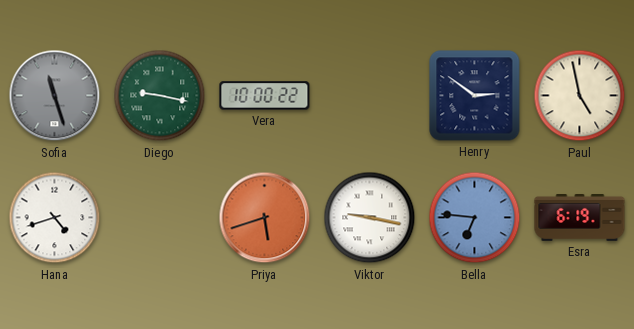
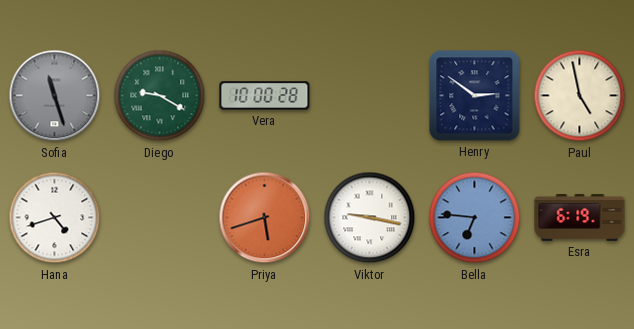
Diego: 9:17 -> 9:20 (160, 96)
Vera: 10:00:22 -> 10:00:28 (265, 96)
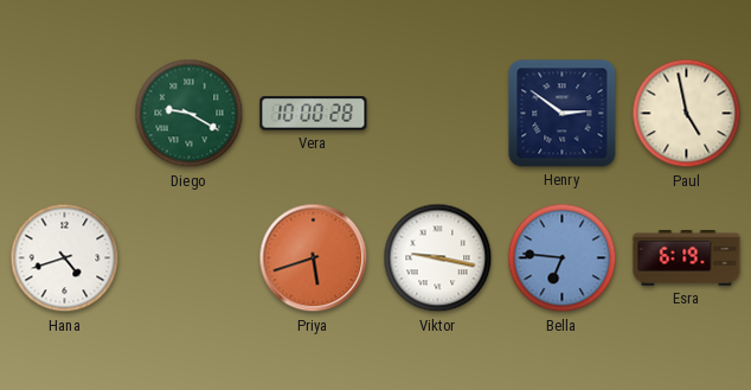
Sofia: 11:27 -> none (55, 96)
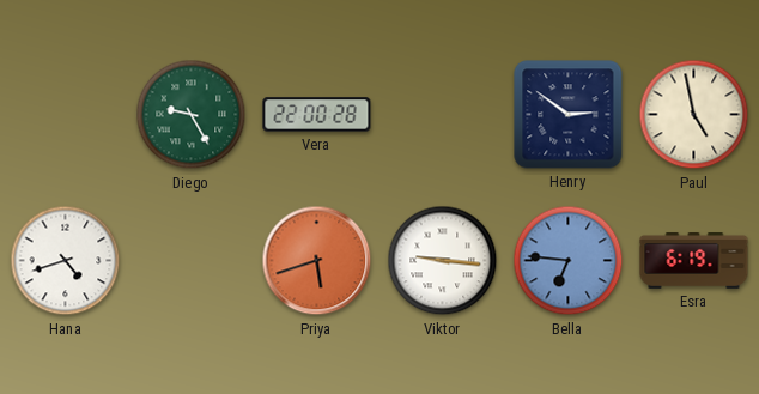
Diego: 9:20 -> 9:25 (192, 115)
Vera: 10:00 -> 22:00 (317, 115)
Viktor: 9:17 -> 9:16 (443, 261)
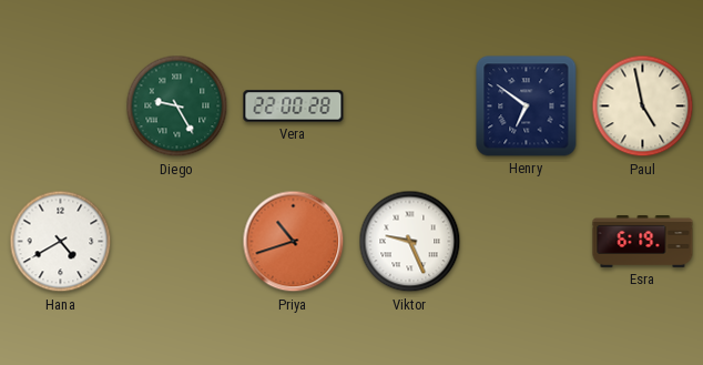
Henry: 2:51 -> 6:51 (527, 107)
Hana: 4:42 -> 4:40 (61, 242)
Priya: 5:42 -> 10:42 (294, 242)
Viktor: 9:16 -> 9:26 (410, 242)
Bella: 6:46 -> none (569, 261)
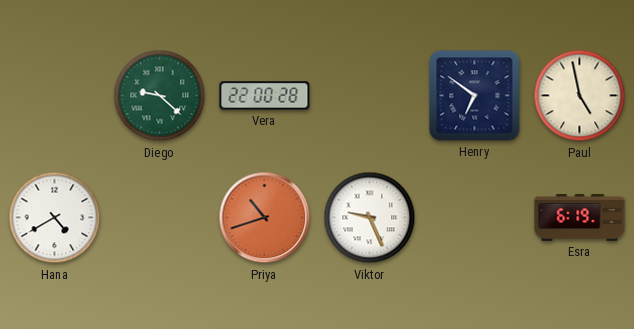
Diego: 9:25 -> 9:22 (160, 96)
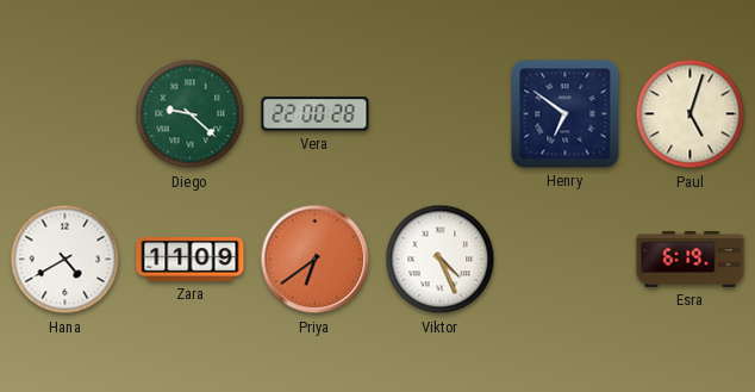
Paul: 4:58 -> 5:03 (691, 114)
Zara: none -> 11:09 (191, 260)
Priya: 10:42 -> 6:39 (316, 260)
Viktor: 9:26 -> 4:26 (441, 260)
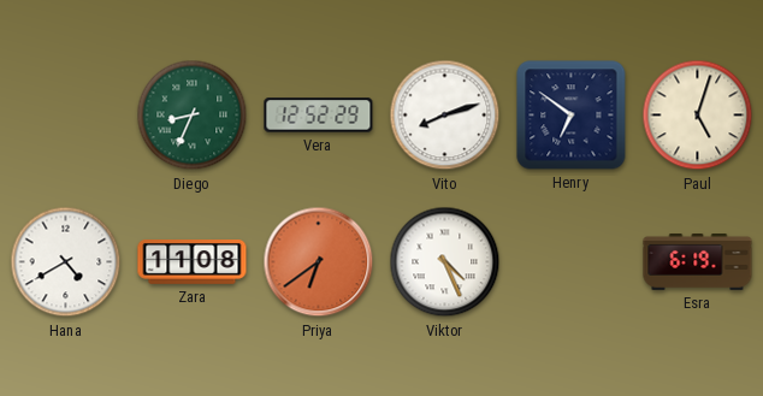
Diego: 9:22 -> 8:34 (193, 116)
Vera: 22:00 -> 12:52 (319, 116)
Vito: none -> 8:12 (445, 116)
Zara: 11:09 -> 11:08 (193, 262)
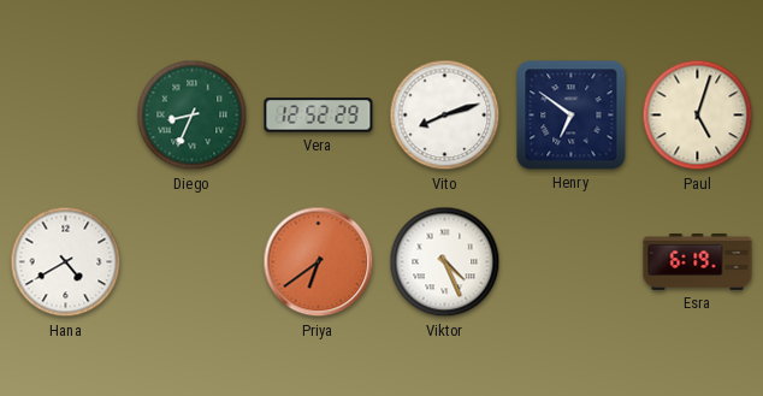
Zara: 11:08 -> none (193, 262)
